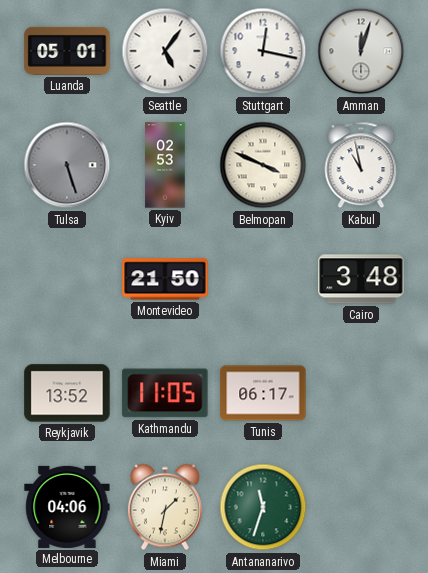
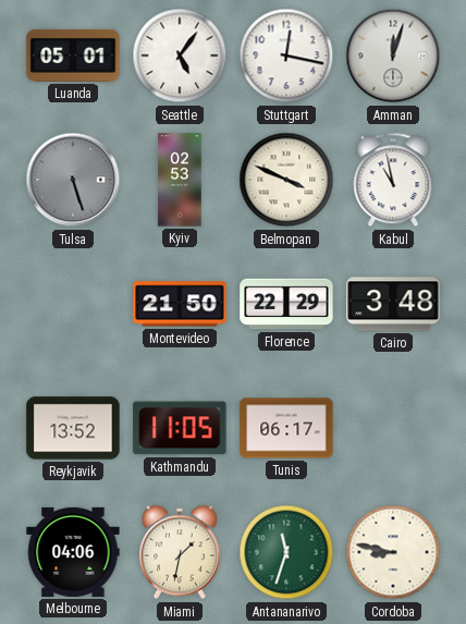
Florence: none -> 22:29 (286, 304)
Cordoba: none -> 8:47 (393, 552)
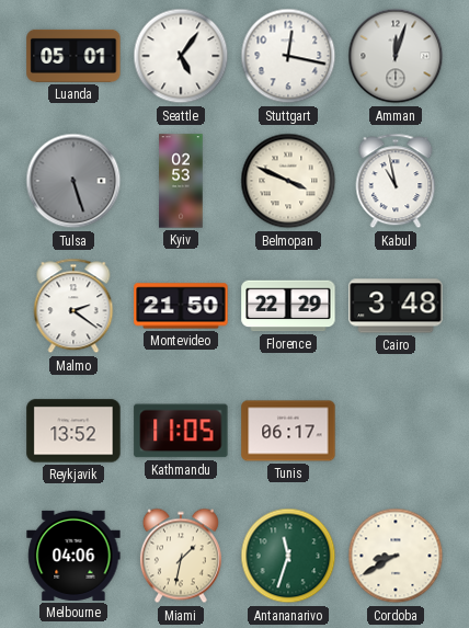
Malmo: none -> 2:21 (73, 306)
Cordoba: 8:47 -> 8:40 (396, 556)
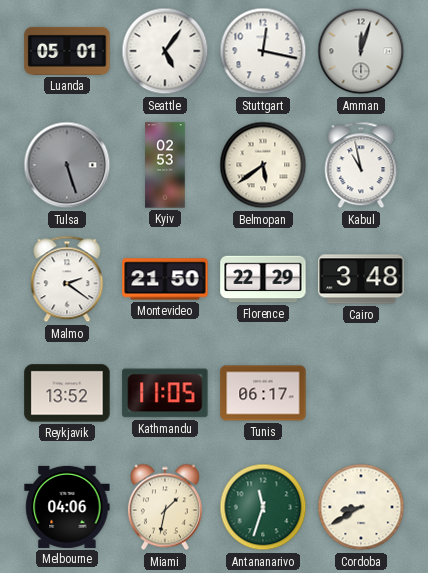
Belmopan: 3:49 -> 5:39 (263, 165)
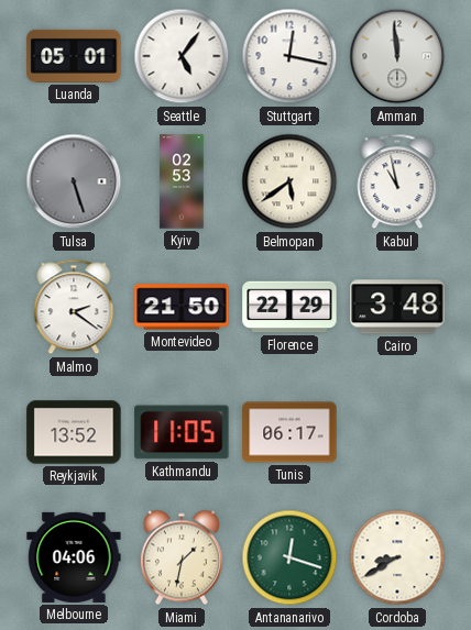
Amman: 12:03 -> 11:59 (397, 56)
Antananarivo: 11:33 -> 12:18 (289, 557)
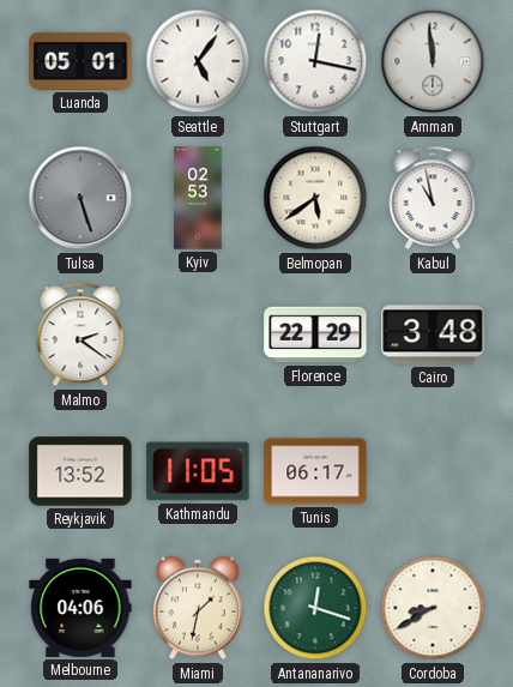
Montevideo: 21:50 -> none (182, 307)
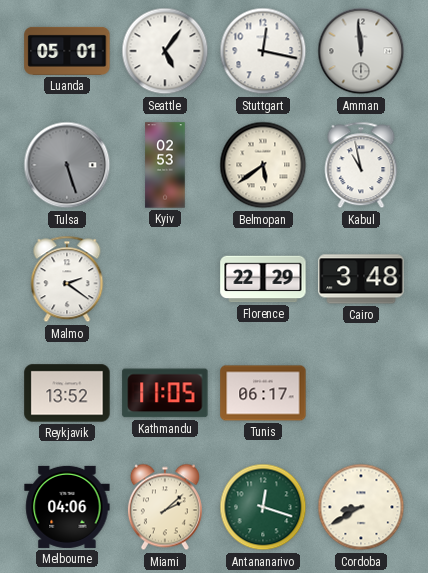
Miami: 1:32 -> 2:08 (165, 507)
